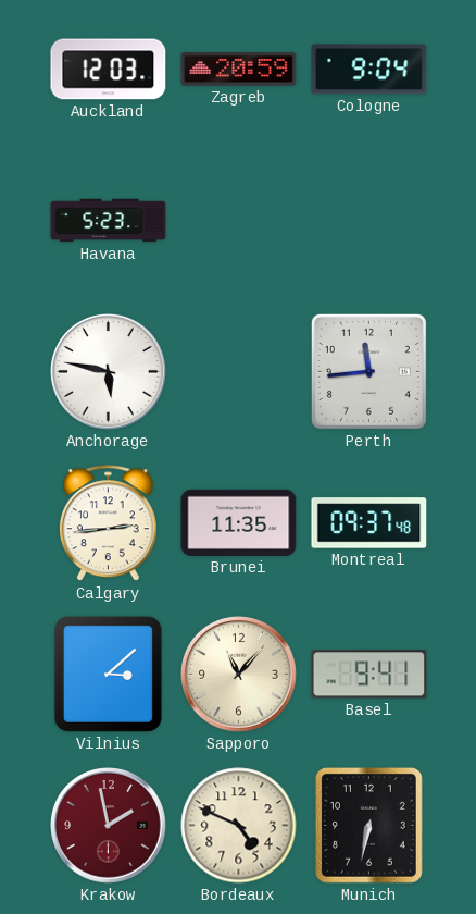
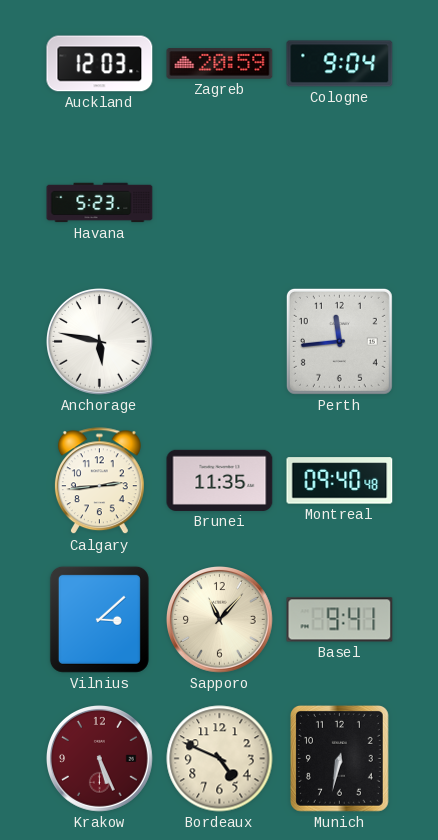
Montreal: 09:37 -> 09:40 (340, 481)
Krakow: 1:58 -> 5:26 (100, 759)
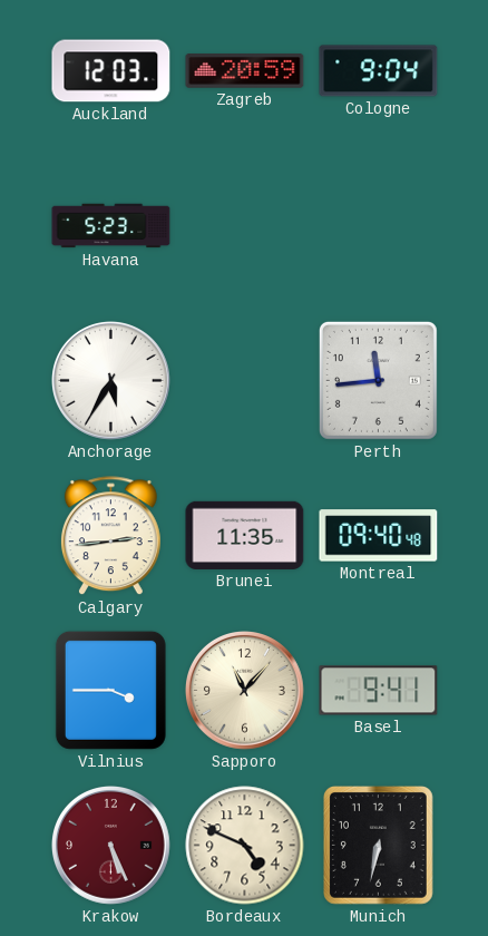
Anchorage: 5:47 -> 5:35 (111, 381)
Vilnius: 3:08 -> 3:45 (110, 690)
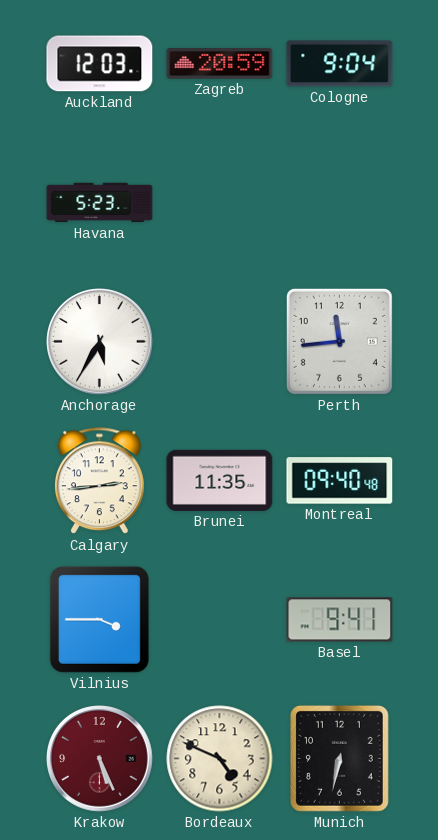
Sapporo: 11:07 -> none (245, 691)
